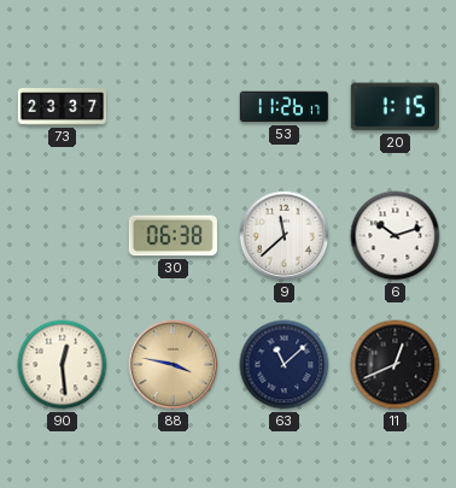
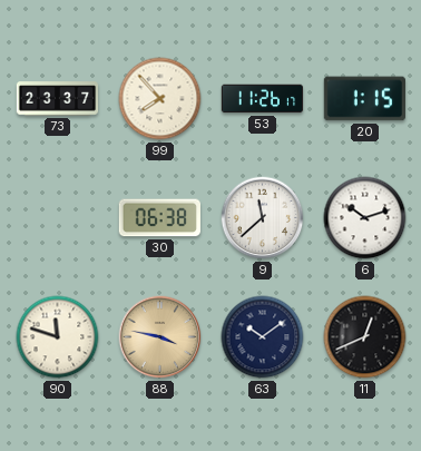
99: none -> 7:53 (160, 99)
90: 12:29 -> 11:48 (58, 337)
63: 11:08 -> 10:09 (263, 337)
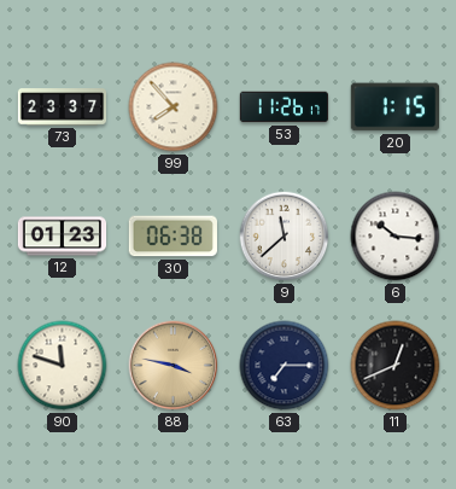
12: none -> 01:23 (63, 237)
6: 10:12 -> 10:16 (396, 237)
63: 10:09 -> 7:15 (285, 366)
